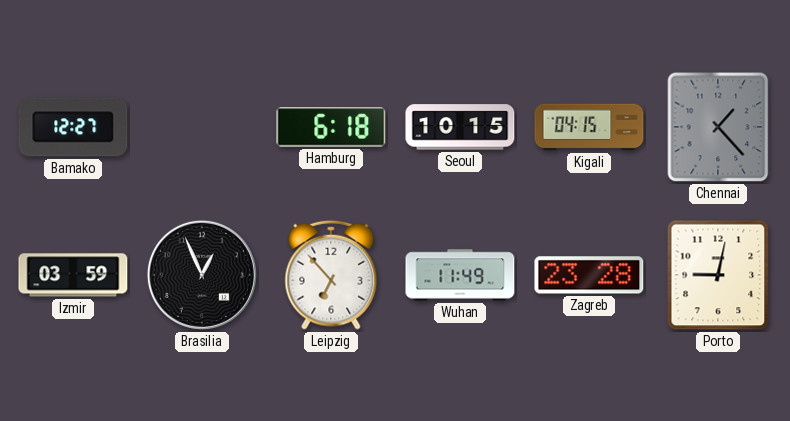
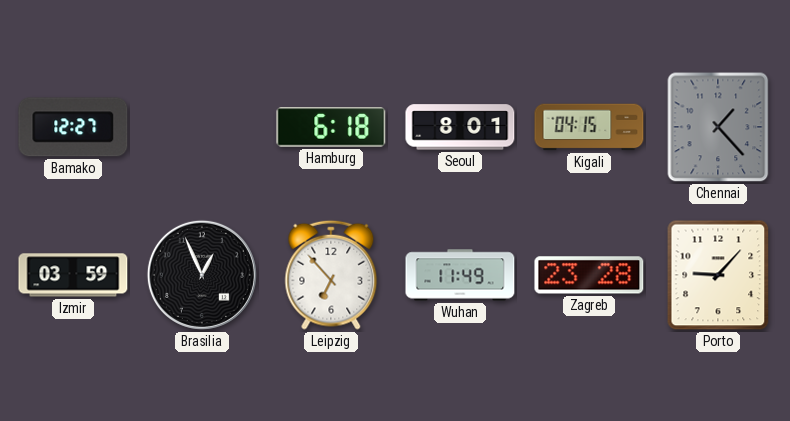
Seoul: 10:15 -> 8:01 (460, 127)
Porto: 9:02 -> 9:07 (718, 275)
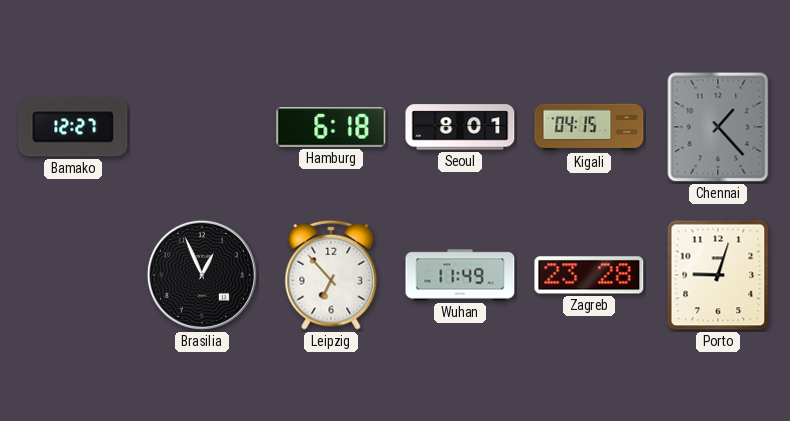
Izmir: 03:59 -> none (73, 275)
Porto: 9:07 -> 9:03 (718, 275)
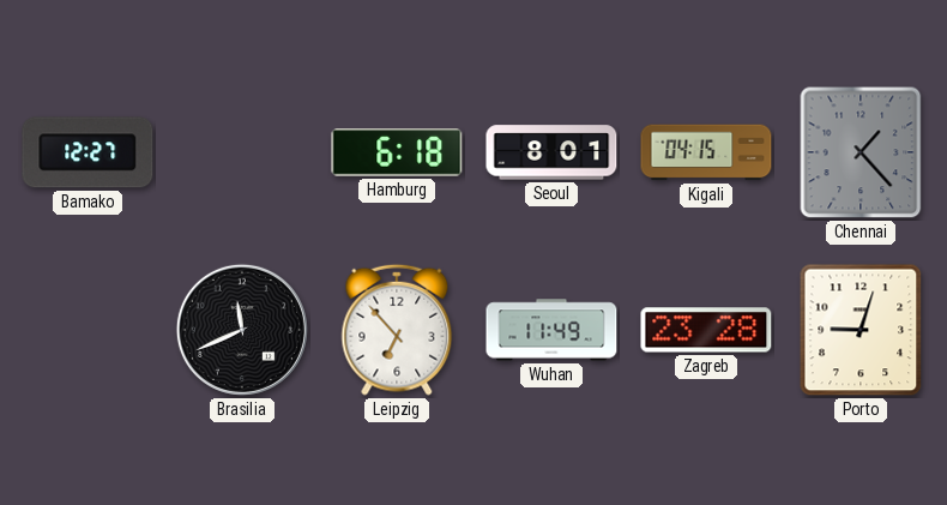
Brasilia: 12:56 -> 11:41 (242, 330)
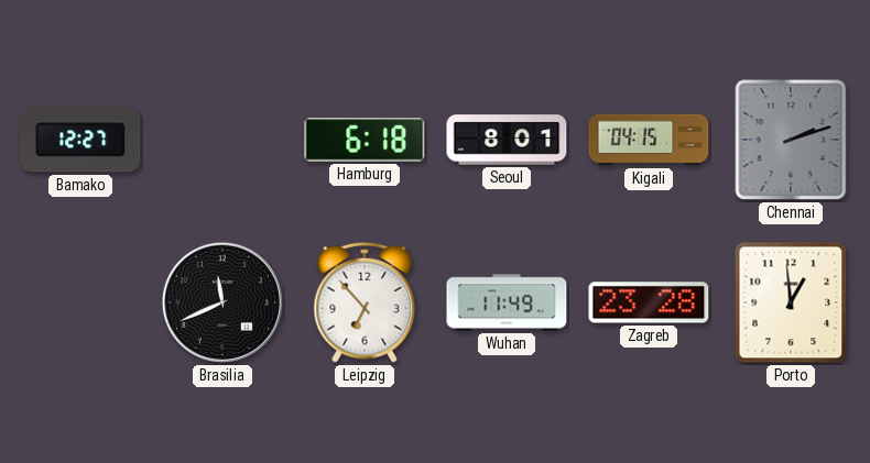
Chennai: 1:23 -> 2:12 (791, 140)
Porto: 9:03 -> 12:59 (791, 302)
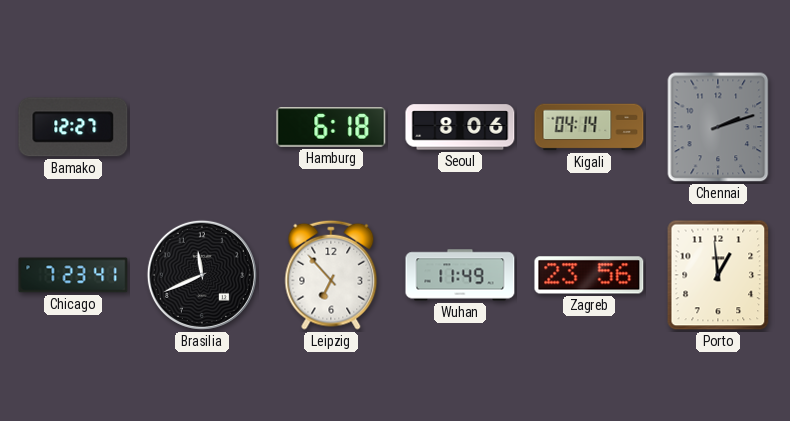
Seoul: 8:01 -> 8:06 (460, 127)
Kigali: 04:15 -> 04:14 (589, 127)
Chicago: none -> 7:23 (73, 275)
Zagreb: 23:28 -> 23:56 (589, 275)
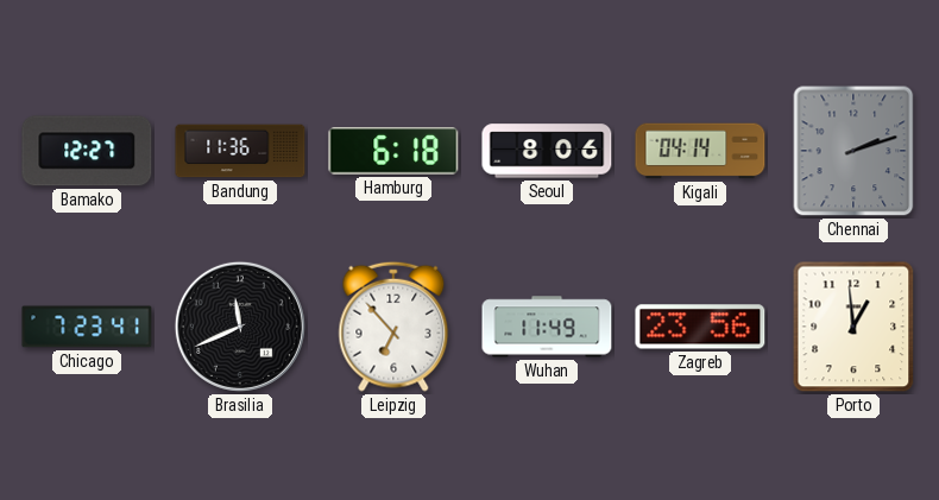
Bandung: none -> 11:36 (240, 151)
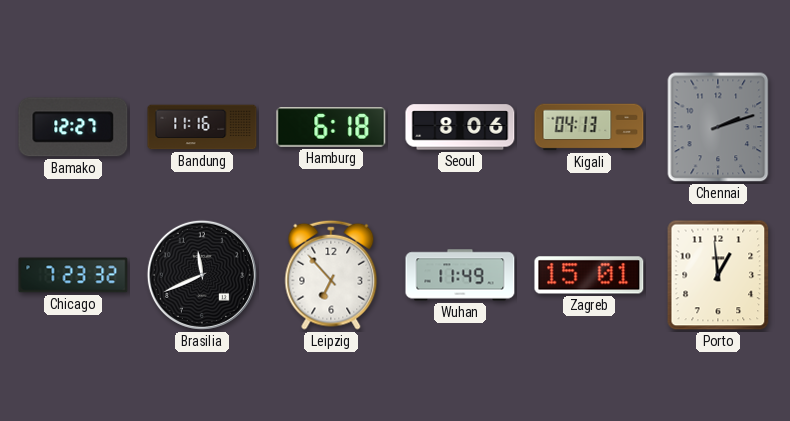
Bandung: 11:36 -> 11:16 (202, 127)
Kigali: 04:14 -> 04:13 (589, 127)
Chicago: 7:23:41 -> 7:23:32 (73, 275)
Zagreb: 23:56 -> 15:01 (589, 275)
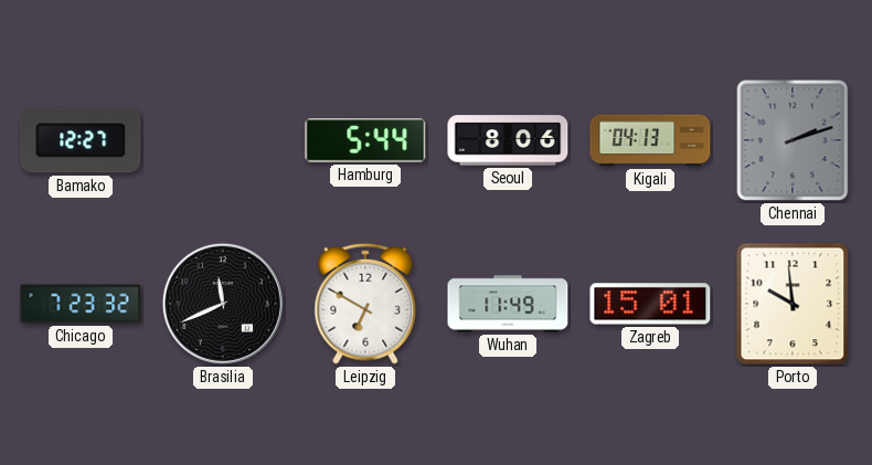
Bandung: 11:16 -> none (202, 127)
Hamburg: 6:18 -> 5:44 (365, 140)
Leipzig: 6:53 -> 6:50 (365, 304)
Porto: 12:59 -> 9:59 (793, 304)
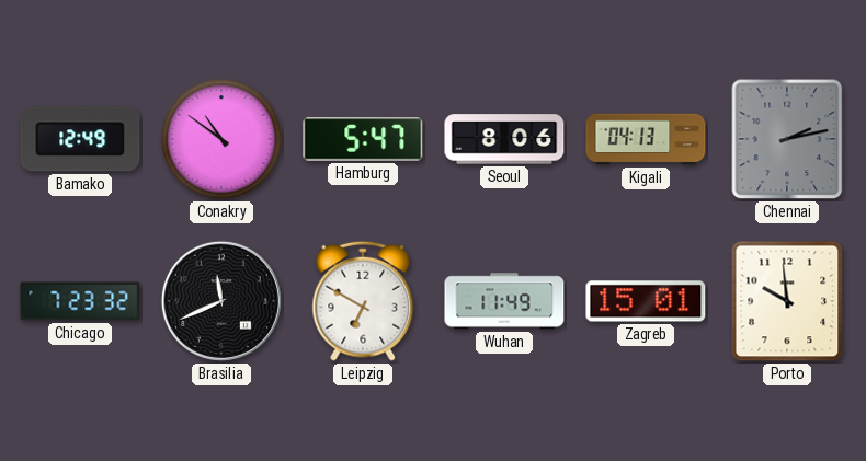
Bamako: 12:27 -> 12:49 (80, 139)
Conakry: none -> 10:51 (221, 139)
Hamburg: 5:44 -> 5:47 (363, 139)
Chennai: 2:12 -> 2:13 (787, 139)
